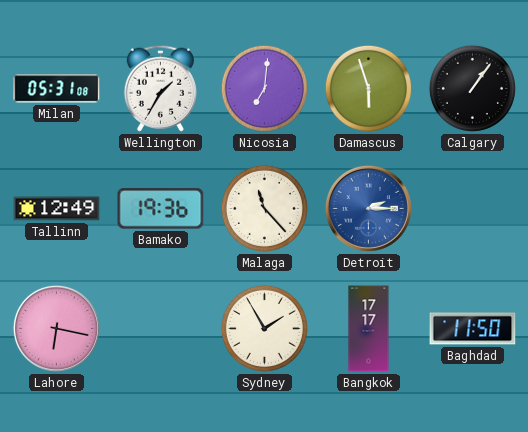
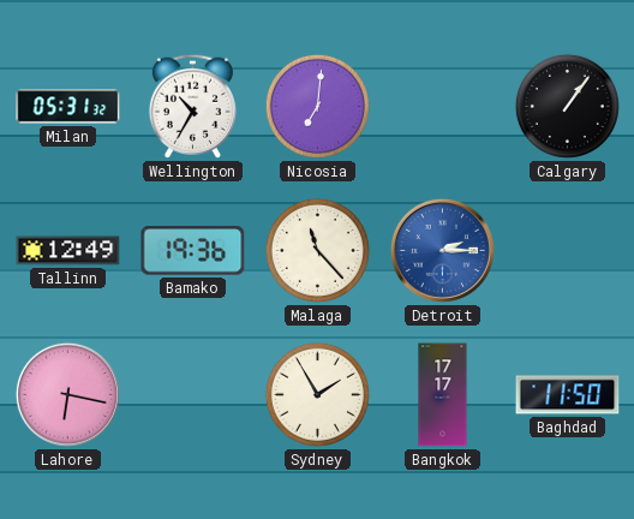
Milan: 05:31:08 -> 05:31:32 (68, 107)
Wellington: 1:35 -> 10:35 (192, 106)
Damascus: 5:57 -> none (368, 88)
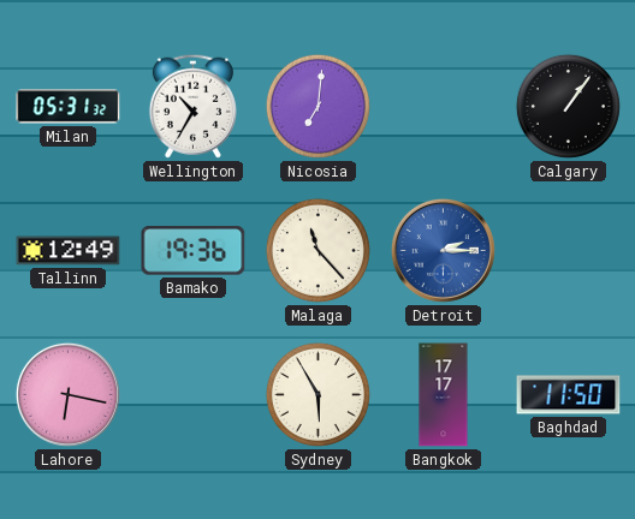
Sydney: 1:55 -> 5:55 (317, 394)
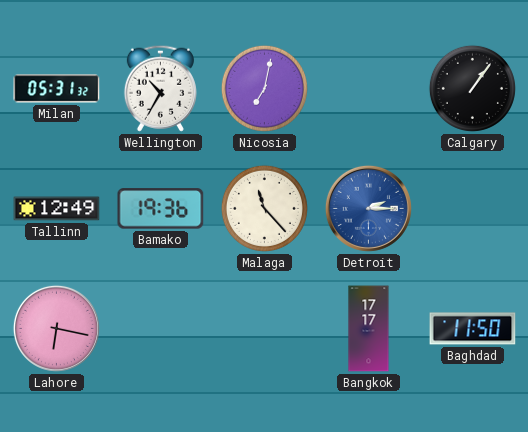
Nicosia: 7:01 -> 7:02 (264, 88)
Sydney: 5:55 -> none (317, 394)
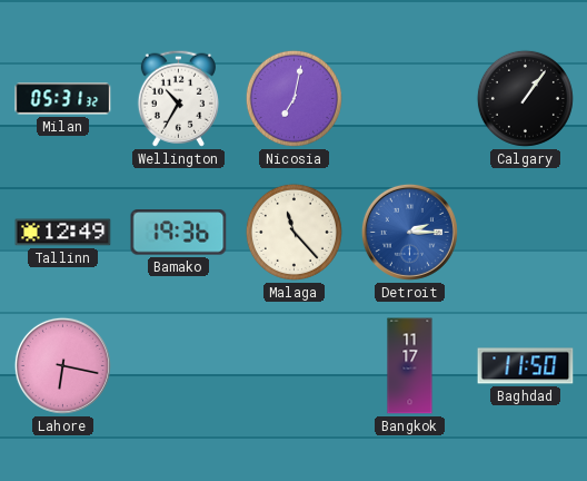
Bangkok: 17:17 -> 11:17 (410, 366)
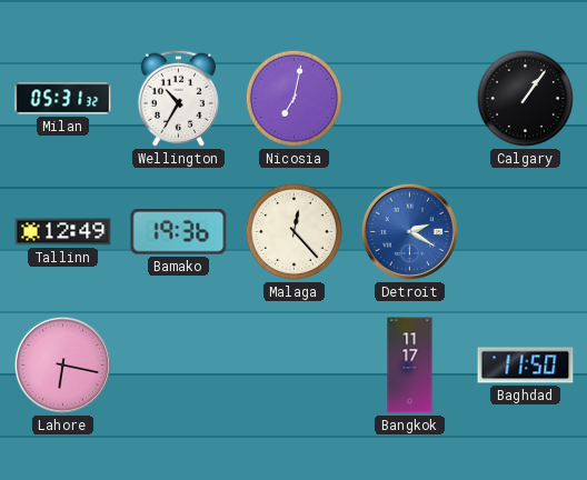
Malaga: 11:23 -> 12:23 (293, 231)
Detroit: 2:15 -> 2:20 (409, 231)
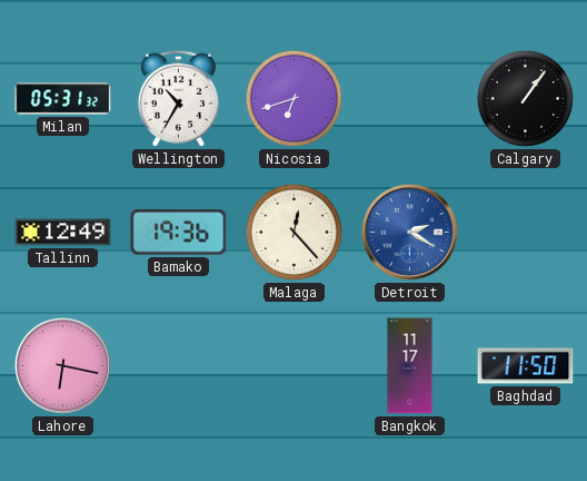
Nicosia: 7:02 -> 6:42 (293, 98)
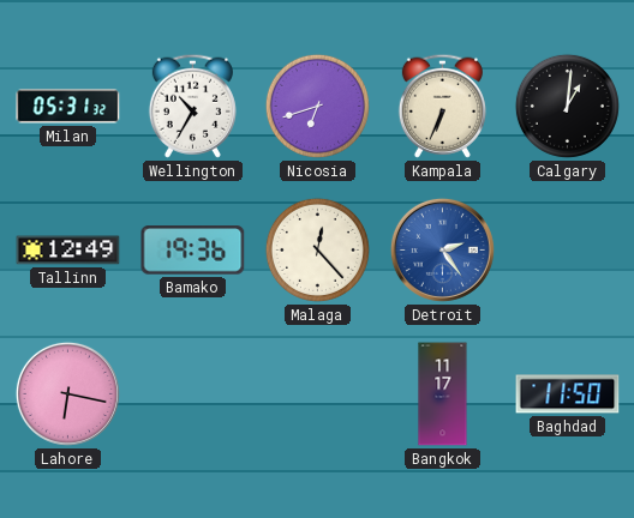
Kampala: none -> 6:34 (442, 106)
Calgary: 1:06 -> 1:01 (567, 106)
Detroit: 2:20 -> 2:24 (442, 249)
